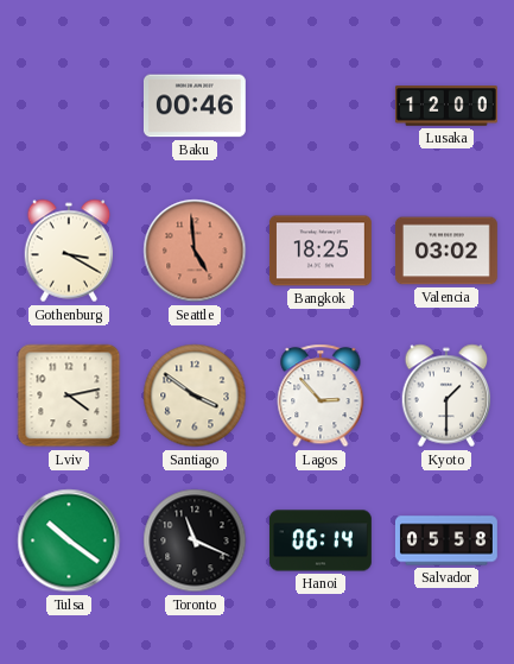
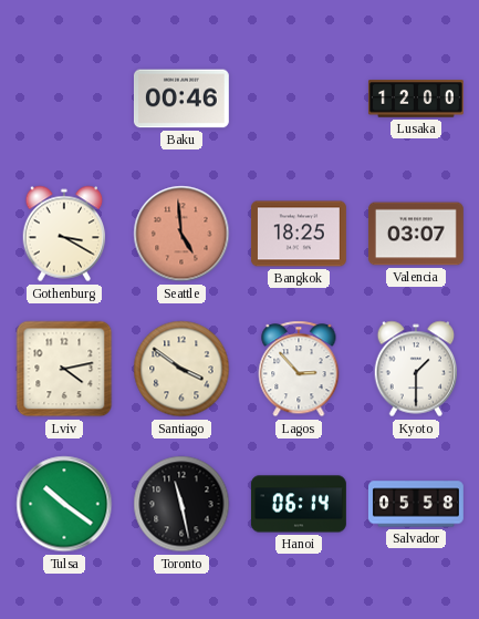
Valencia: 03:02 -> 03:07 (416, 234)
Toronto: 11:19 -> 11:28 (181, 504)
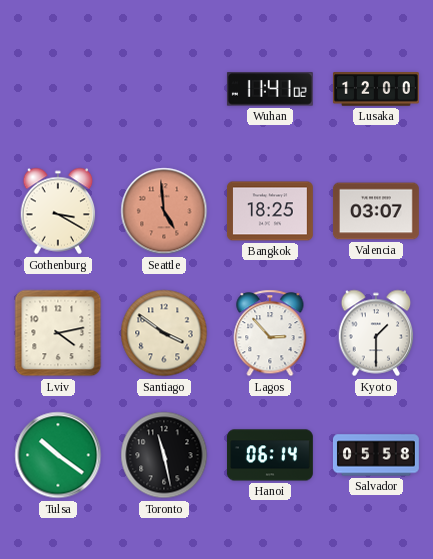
Baku: 00:46 -> none (181, 99)
Wuhan: none -> 11:41 (270, 89)
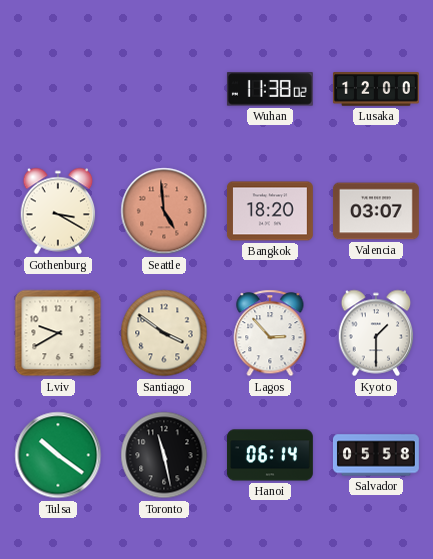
Wuhan: 11:41 -> 11:38 (270, 89)
Bangkok: 18:25 -> 18:20 (270, 211)
Lviv: 4:13 -> 9:40 (58, 333)
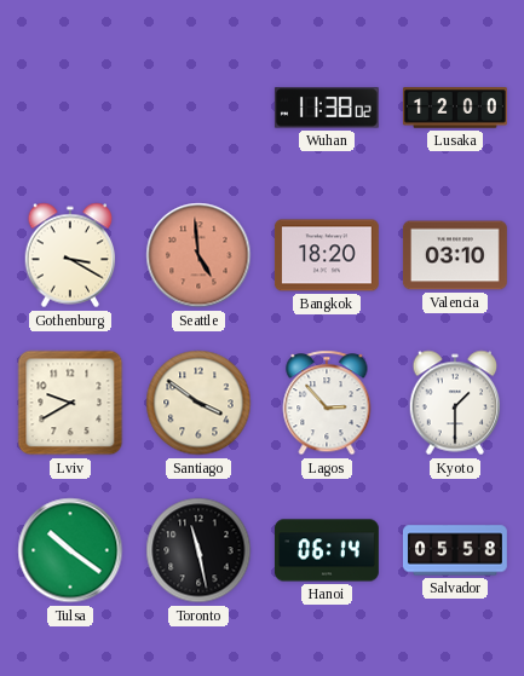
Valencia: 03:07 -> 03:10 (455, 255)
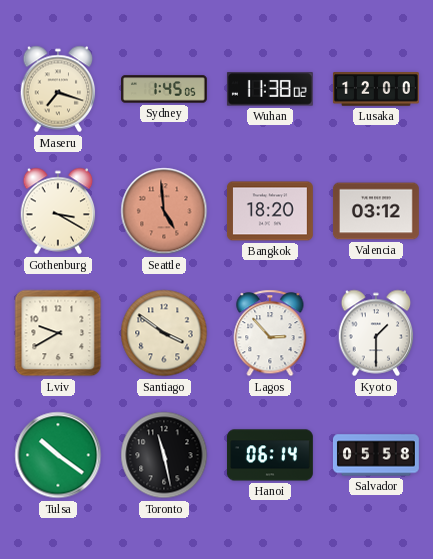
Maseru: none -> 7:18 (58, 89)
Sydney: none -> 1:45 (165, 89)
Valencia: 03:10 -> 03:12 (376, 211)
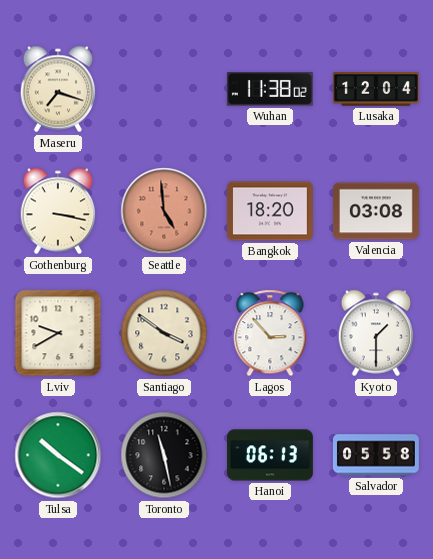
Sydney: 1:45 -> none (165, 89)
Lusaka: 12:00 -> 12:04 (376, 89)
Gothenburg: 3:20 -> 3:17 (58, 211)
Valencia: 03:12 -> 03:08 (376, 211)
Hanoi: 06:14 -> 06:13 (270, 455)
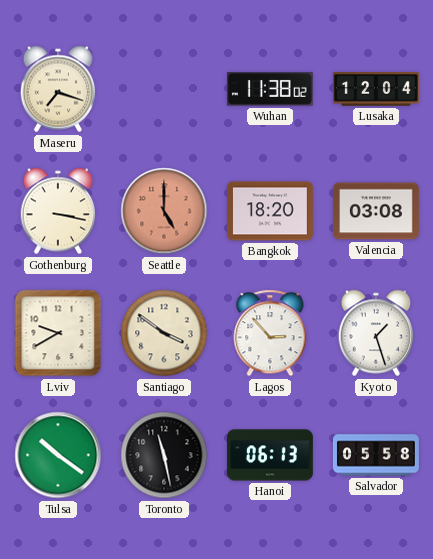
Seattle: 4:59 -> 5:00 (164, 211)
Kyoto: 1:30 -> 1:27 (376, 333)
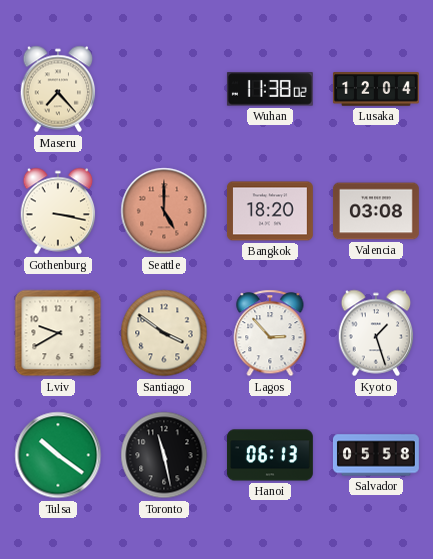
Maseru: 7:18 -> 7:23 (58, 89)
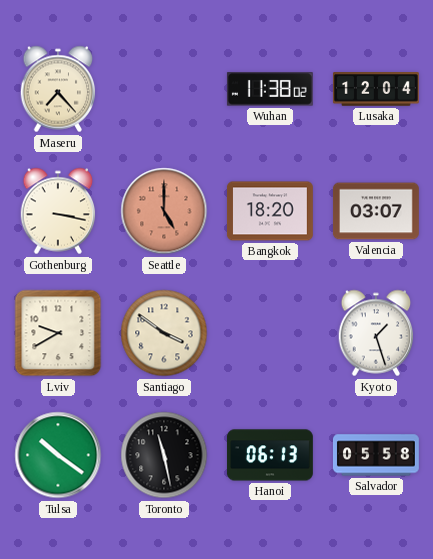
Valencia: 03:08 -> 03:07 (376, 211)
Lagos: 2:53 -> none (270, 333)
